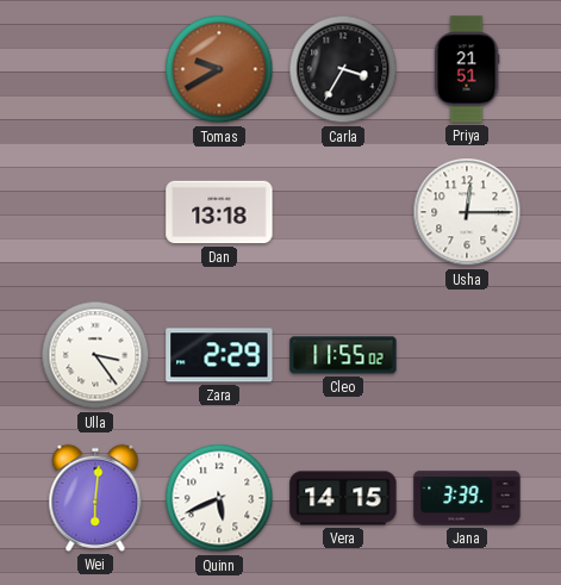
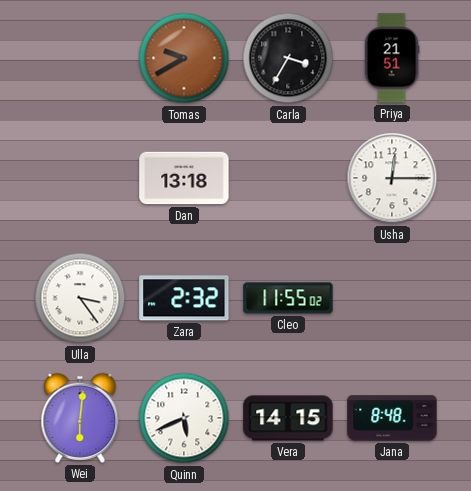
Zara: 2:29 -> 2:32 (184, 298)
Jana: 3:39 -> 8:48 (392, 418)
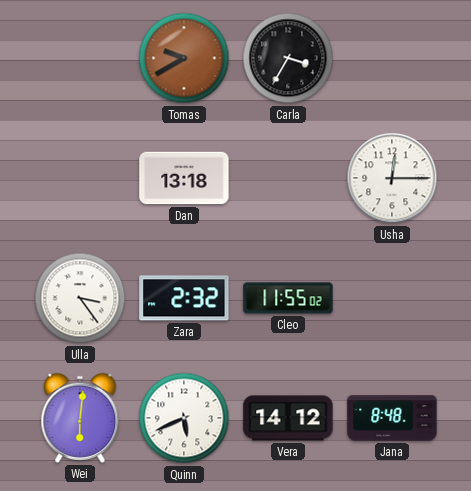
Priya: 21:51 -> none (392, 58)
Vera: 14:15 -> 14:12 (288, 418)
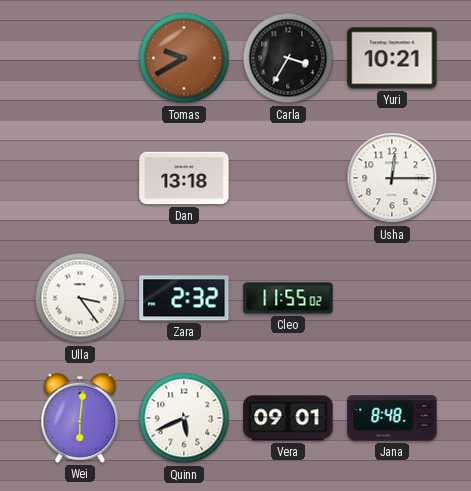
Yuri: none -> 10:21 (392, 58)
Vera: 14:12 -> 09:01 (288, 418)
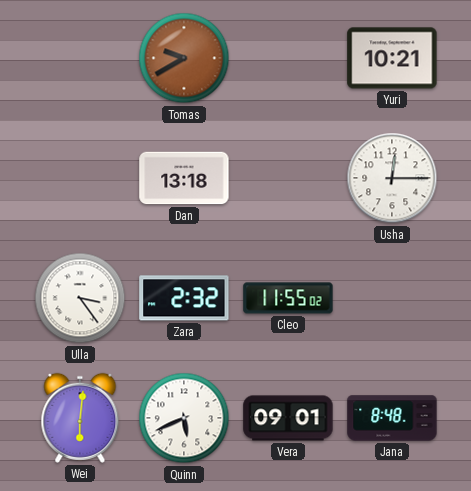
Carla: 3:35 -> none (288, 58)
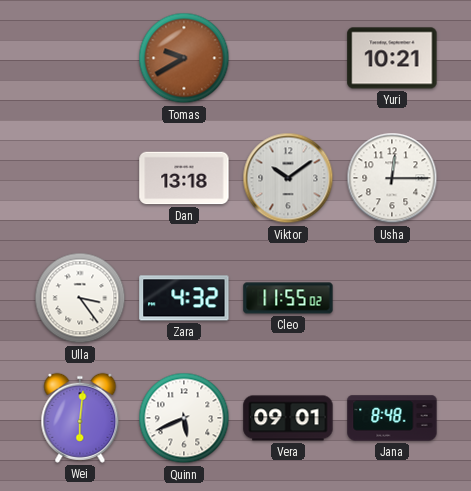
Viktor: none -> 10:09 (288, 178)
Zara: 2:32 -> 4:32 (184, 298)
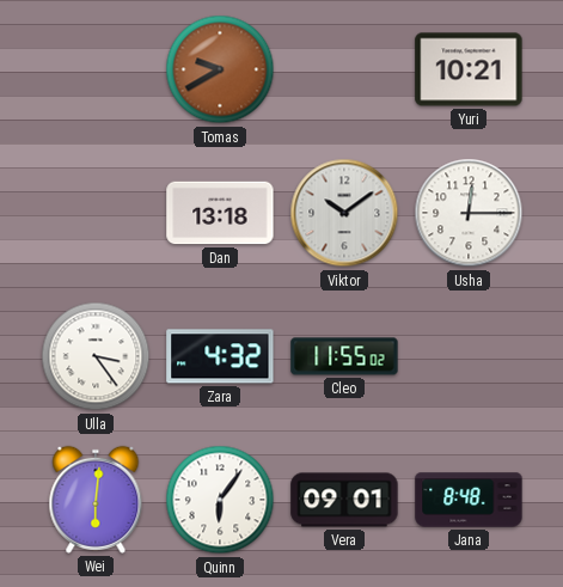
Quinn: 5:41 -> 6:06 (220, 500)
